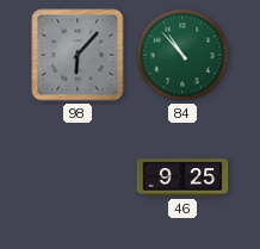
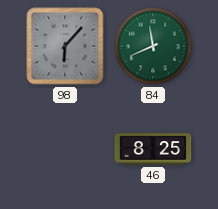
84: 10:53 -> 11:41 (153, 46)
46: 9:25 -> 8:25 (153, 149)
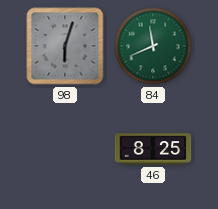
98: 6:07 -> 6:03 (65, 46)
